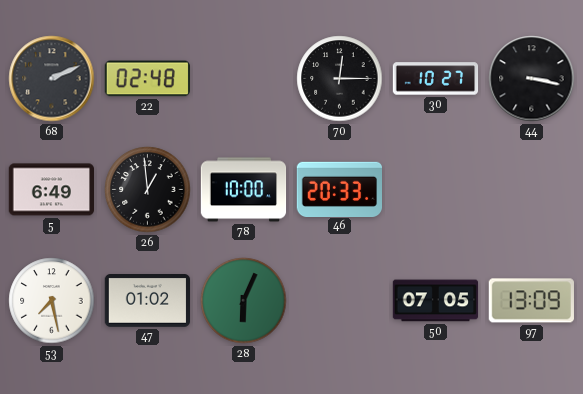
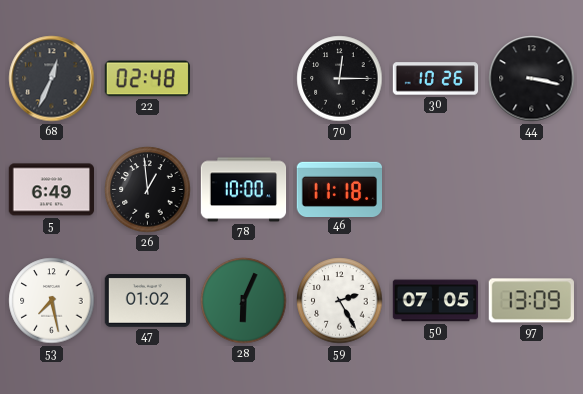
68: 2:11 -> 12:34 (52, 79)
30: 10:27 -> 10:26 (436, 79)
46: 20:33 -> 11:18 (339, 189)
59: none -> 2:25 (340, 301)
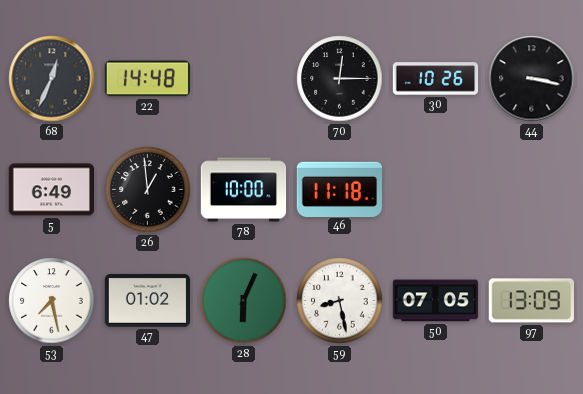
22: 02:48 -> 14:48 (147, 79)
59: 2:25 -> 8:28 (340, 301)
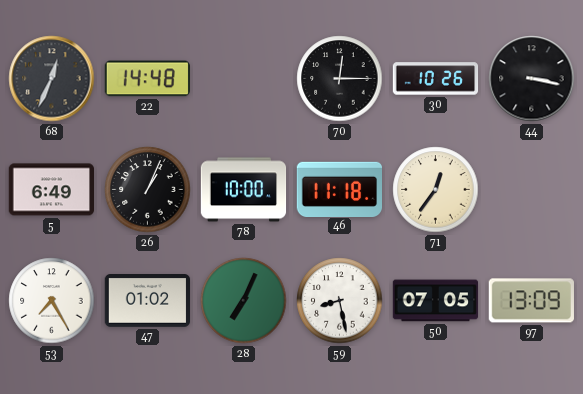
26: 12:59 -> 1:04 (148, 190)
71: none -> 12:36 (436, 190)
53: 7:28 -> 7:25 (52, 301)
28: 6:04 -> 7:04 (244, 301)
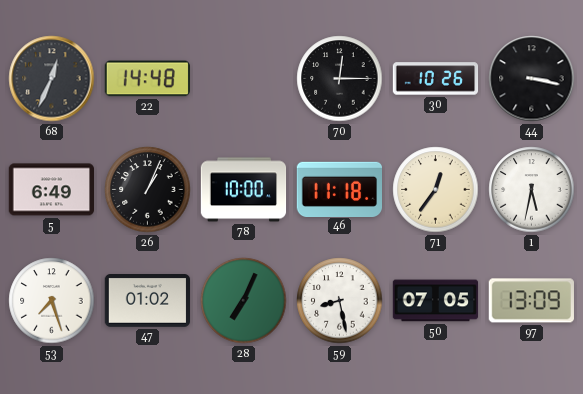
1: none -> 5:32 (532, 190)
53: 7:25 -> 7:27 (52, 301)
